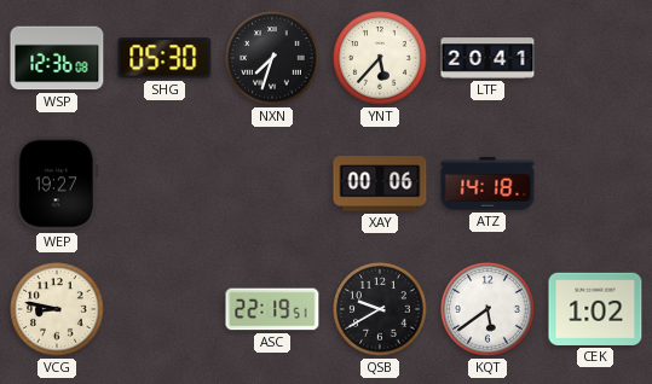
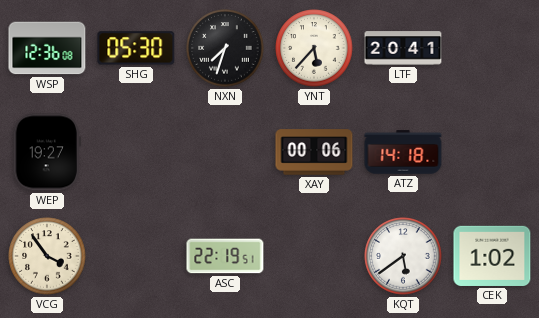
VCG: 8:47 -> 3:54 (47, 256)
QSB: 9:40 -> none (380, 309)
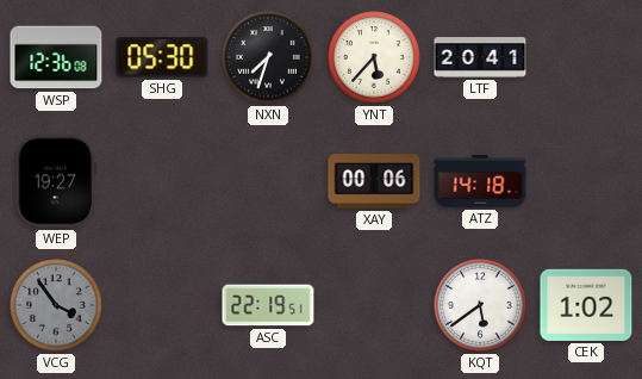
VCG dial: cream -> grey (56, 305)
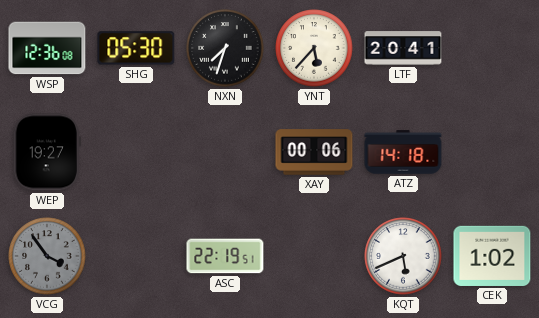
KQT: 5:39 -> 5:41 (403, 256)
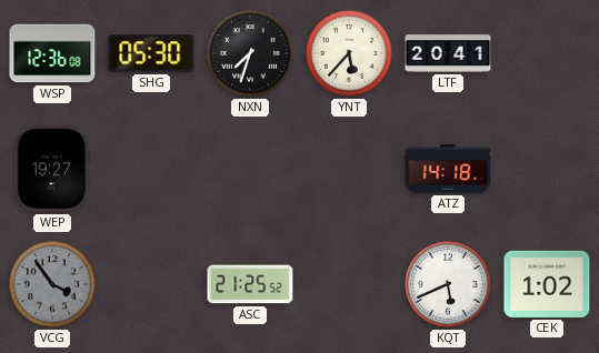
XAY: 00:06 -> none (314, 152)
ASC: 22:19 -> 21:25 (250, 284)
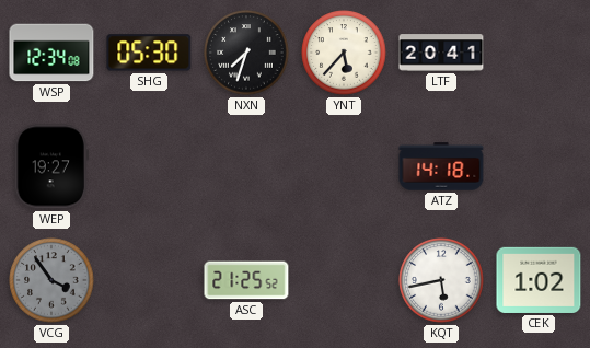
WSP: 12:36 -> 12:34 (51, 53)
KQT: 5:41 -> 5:43 (441, 280)
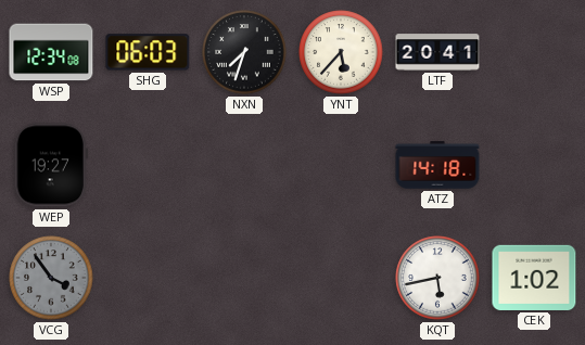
SHG: 05:30 -> 06:03 (148, 52)
ASC: 21:25 -> none (246, 280)
